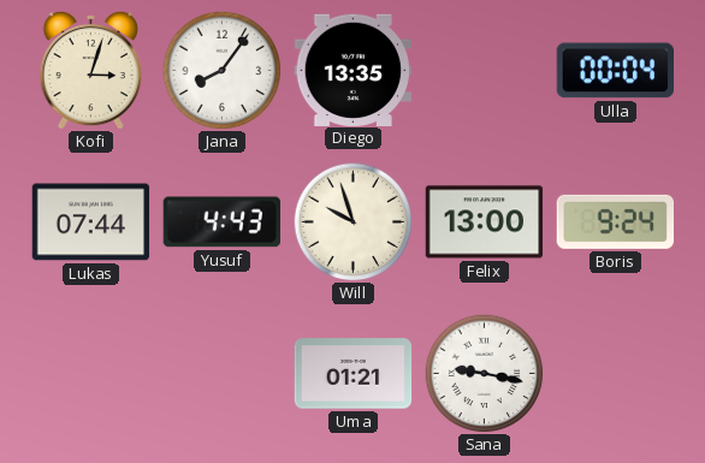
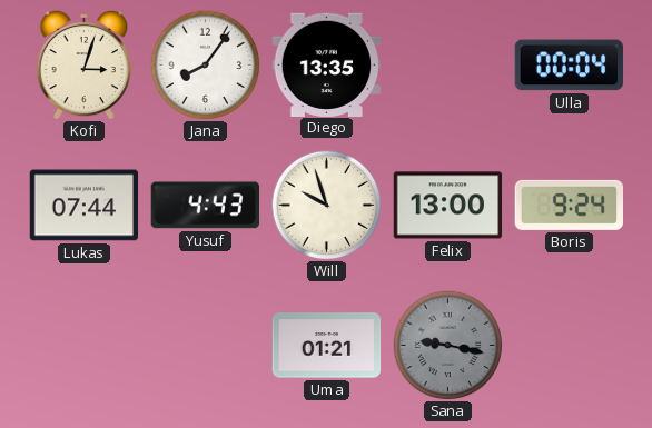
Sana dial: white -> grey (448, 346)
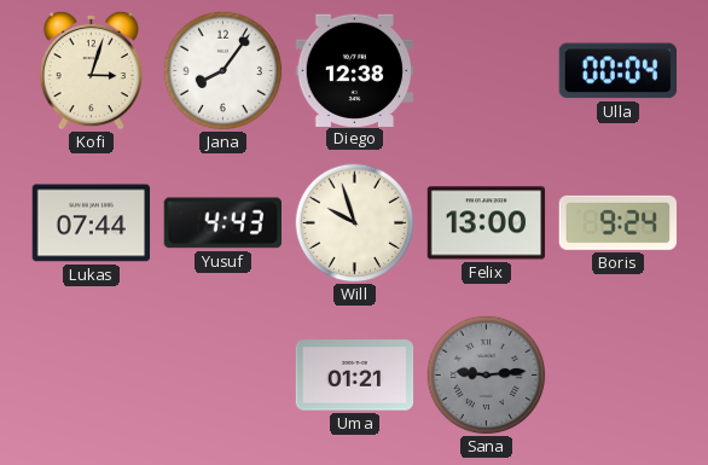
Diego: 13:35 -> 12:38 (355, 70)
Sana: 9:17 -> 9:14 (487, 376)
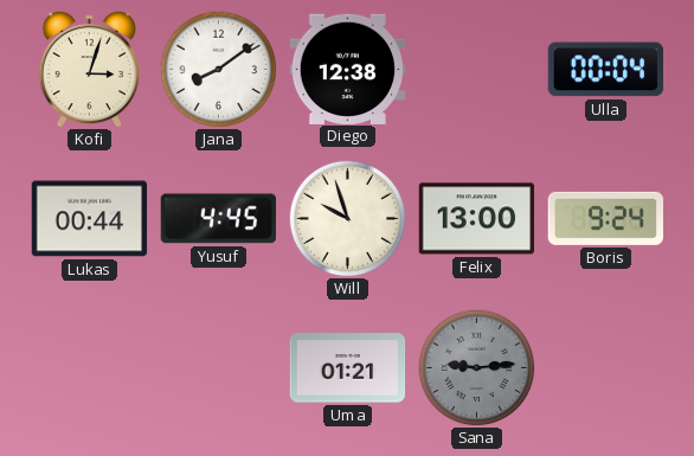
Jana: 8:06 -> 8:09 (219, 70)
Lukas: 07:44 -> 00:44 (90, 219)
Yusuf: 4:43 -> 4:45 (218, 219)
